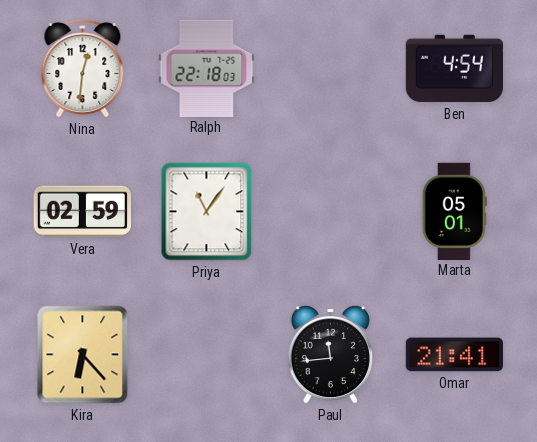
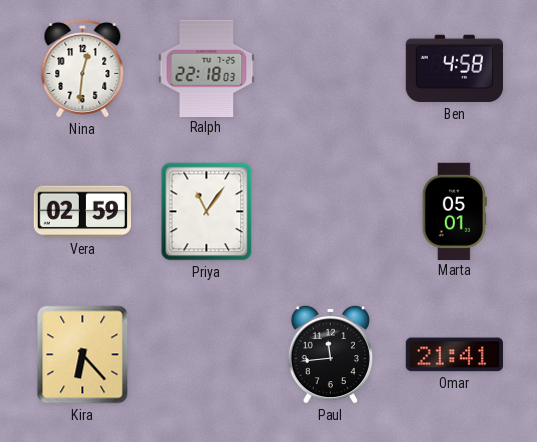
Ben: 4:54 -> 4:58 (454, 69)
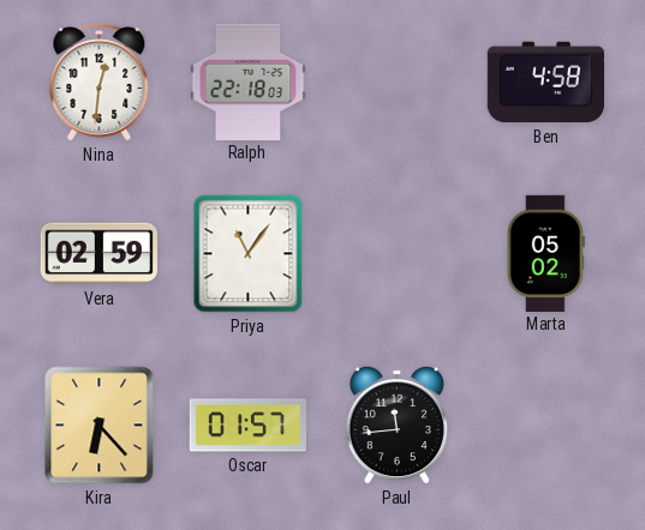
Marta: 05:01 -> 05:02 (545, 253)
Oscar: none -> 01:57 (247, 426)
Omar: 21:41 -> none (454, 355)
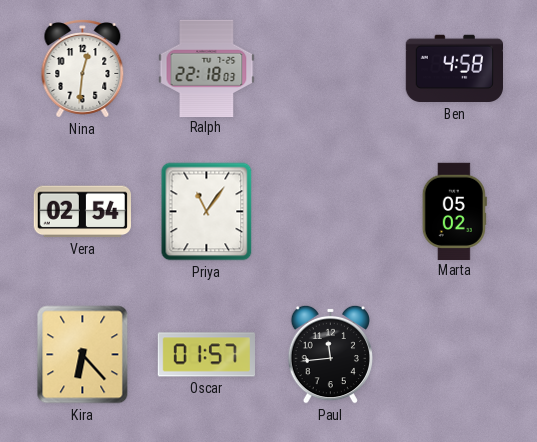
Vera: 02:59 -> 02:54 (82, 212)
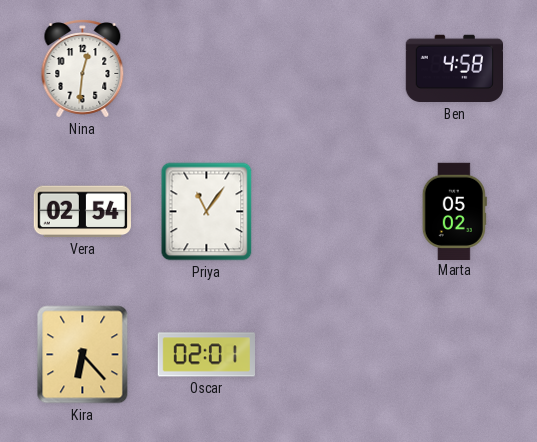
Ralph: 22:18 -> none (207, 68)
Oscar: 01:57 -> 02:01 (206, 355)
Paul: 11:44 -> none (330, 354)
